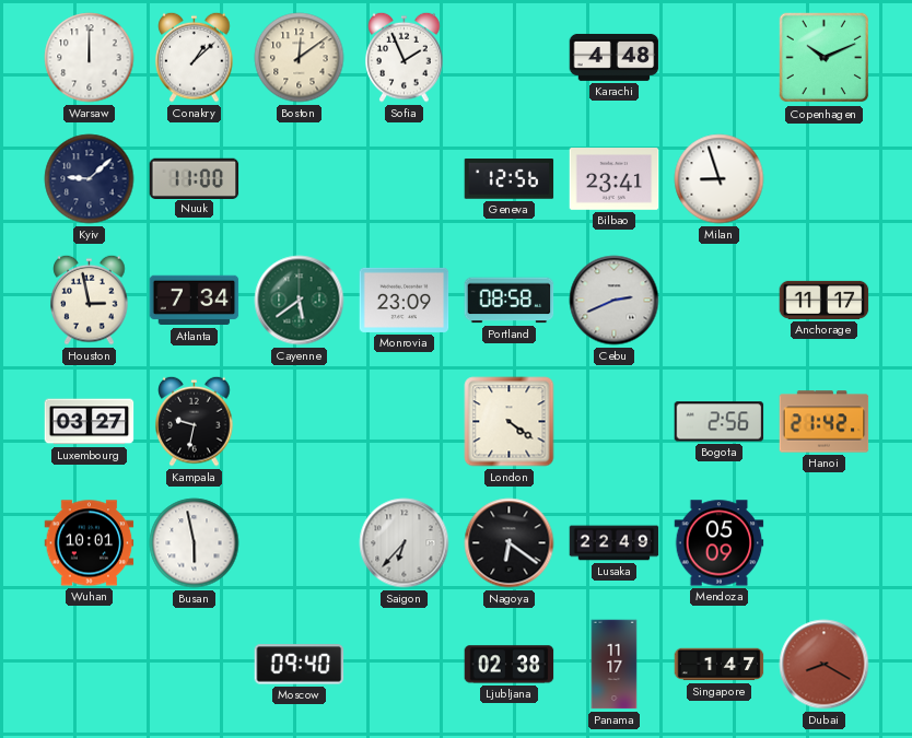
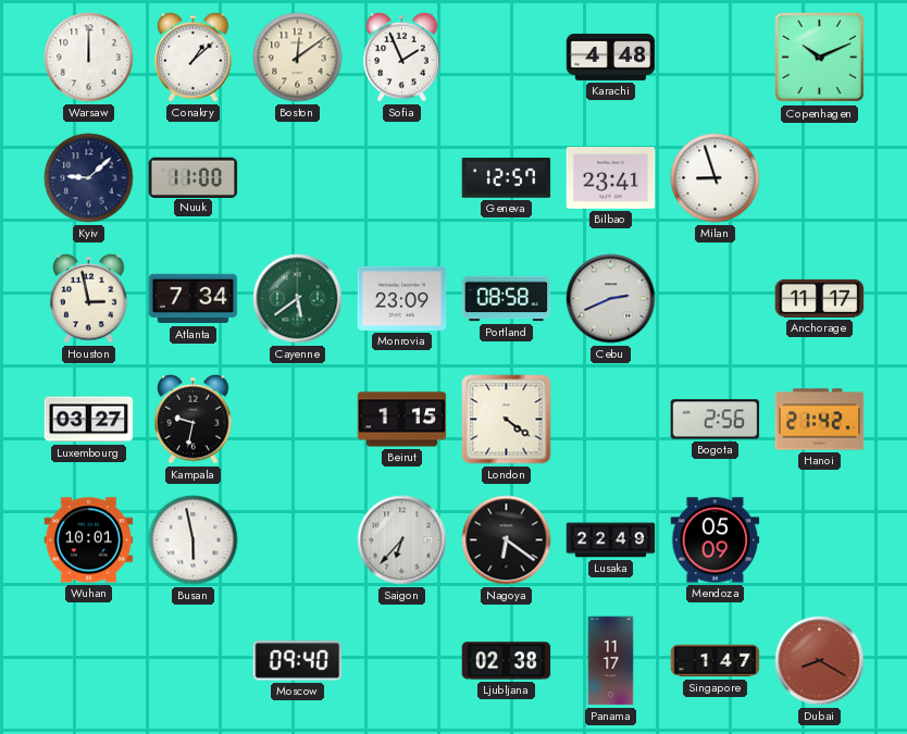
Geneva: 12:56 -> 12:57 (507, 178)
Beirut: none -> 1:15 (402, 420)
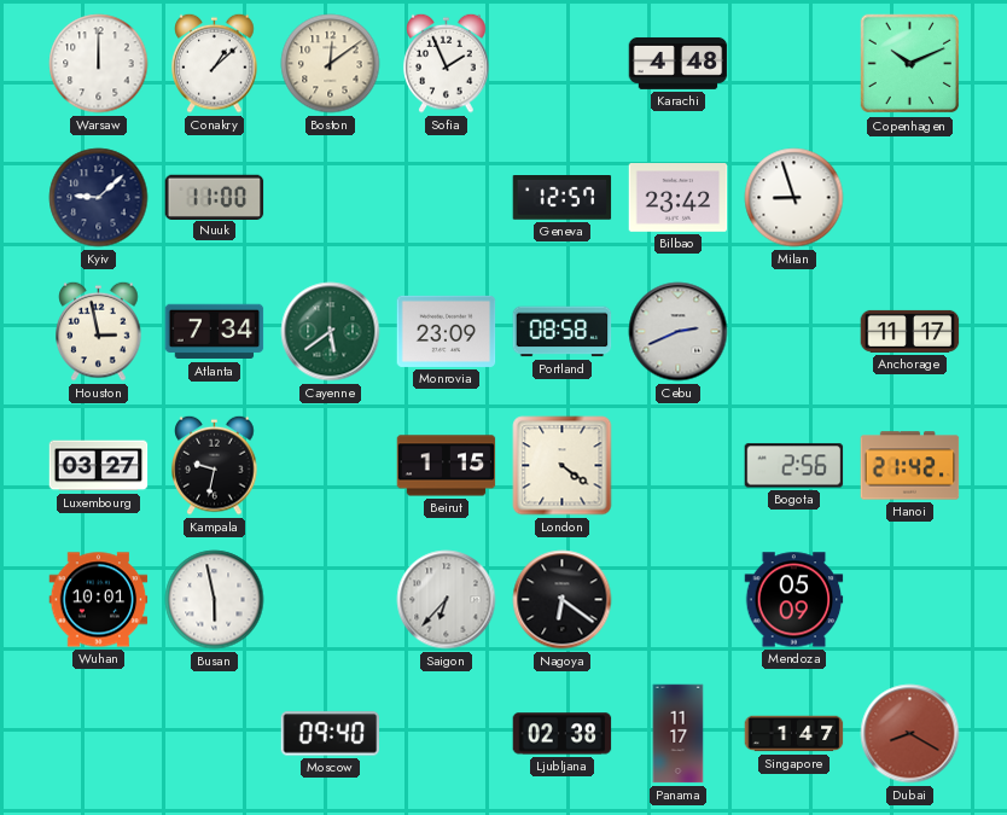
Bilbao: 23:41 -> 23:42 (679, 198)
Lusaka: 22:49 -> none (611, 540)
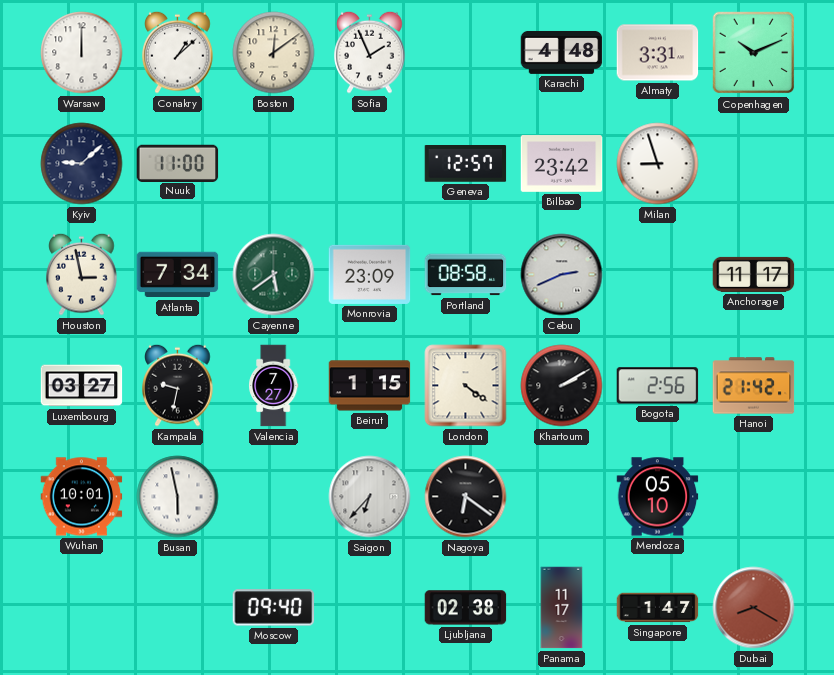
Almaty: none -> 3:31 (658, 53)
Valencia: none -> 7:27 (274, 386)
Khartoum: none -> 2:10 (562, 386)
Mendoza: 05:09 -> 05:10 (658, 497)
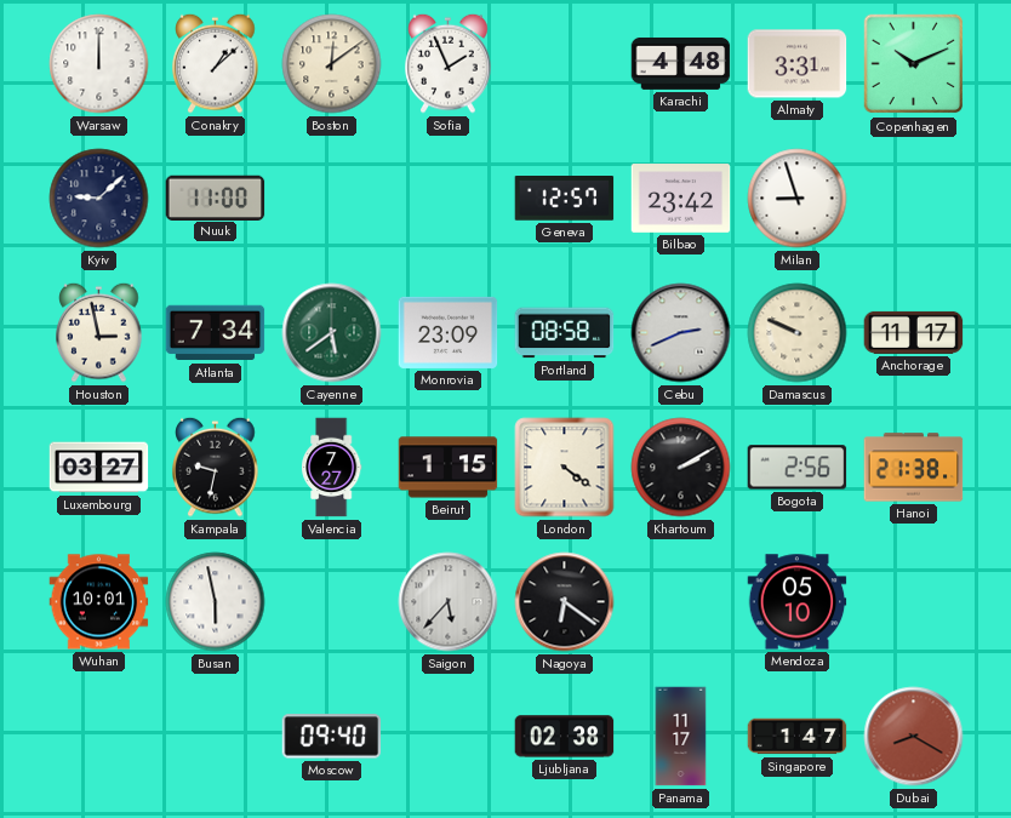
Damascus: none -> 9:49 (798, 333)
Hanoi: 21:42 -> 21:38 (914, 468)
Saigon: 6:37 -> 5:37 (449, 602)
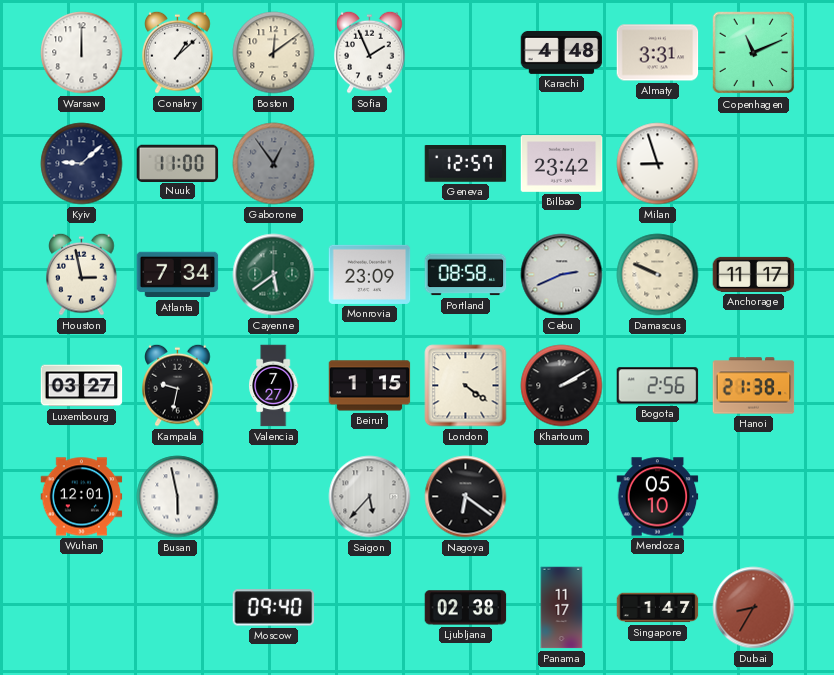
Copenhagen: 10:11 -> 11:11 (754, 53)
Gaborone: none -> 12:54 (274, 164)
Wuhan: 10:01 -> 12:01 (82, 497)
Dubai: 8:20 -> 8:35 (754, 608)
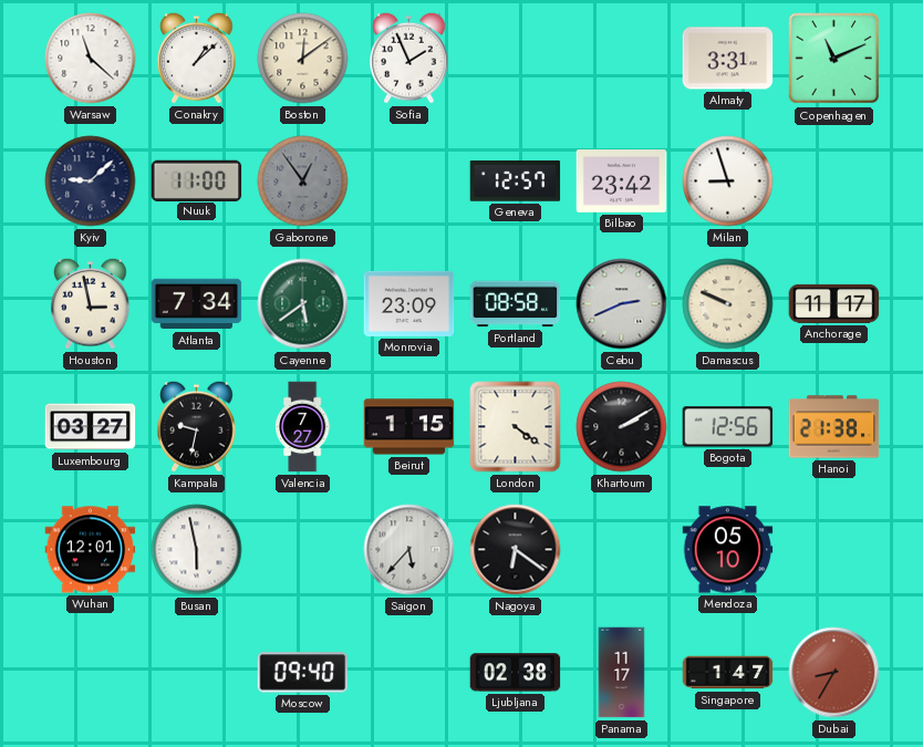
Warsaw: 12:00 -> 11:22 (91, 59)
Karachi: 4:48 -> none (562, 52)
Bogota: 2:56 -> 12:56 (728, 427)
